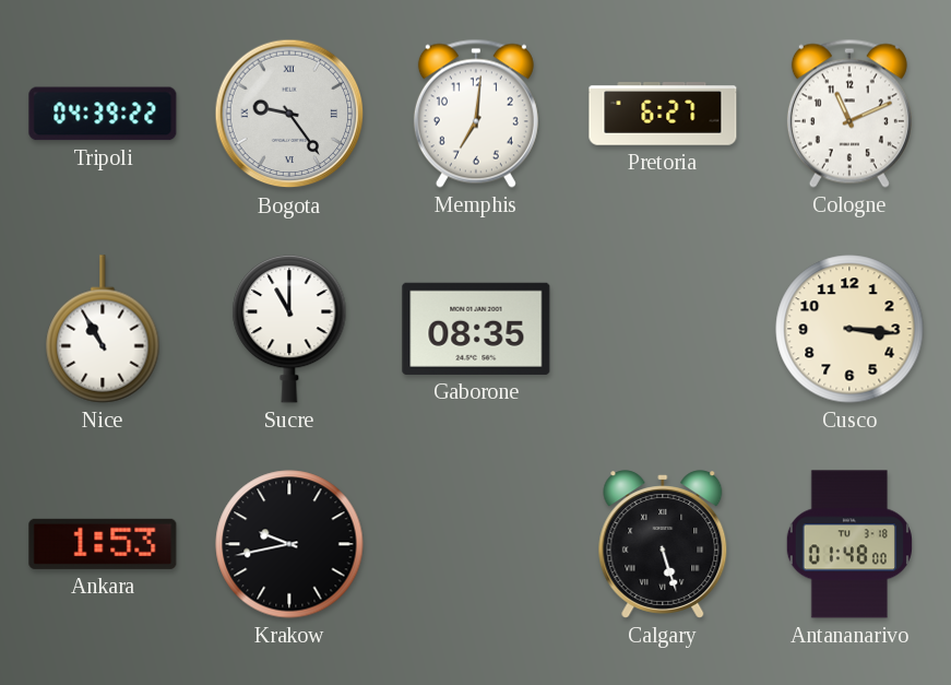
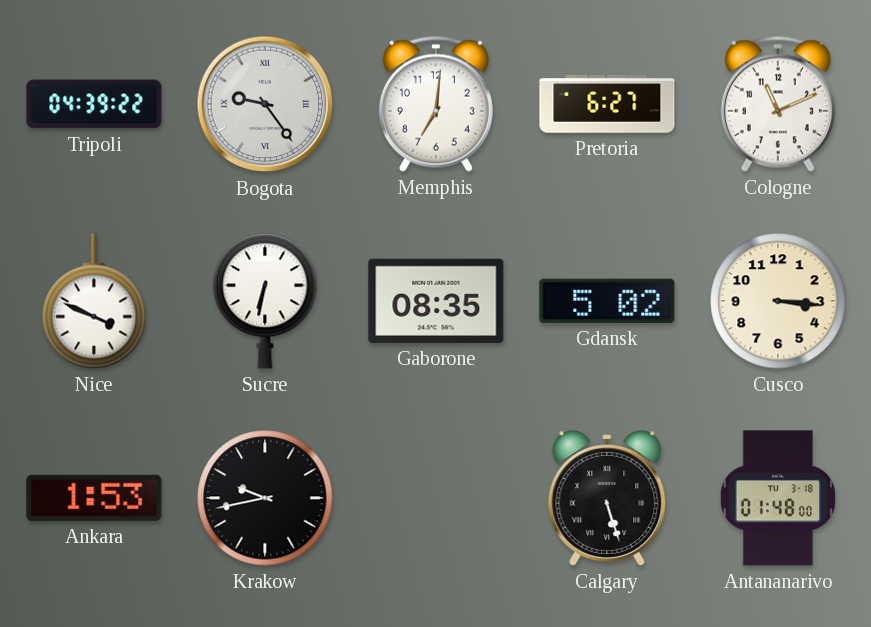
Nice: 10:55 -> 3:49 (94, 301)
Sucre: 11:00 -> 6:32 (265, 301)
Gdansk: none -> 5:02 (607, 301)
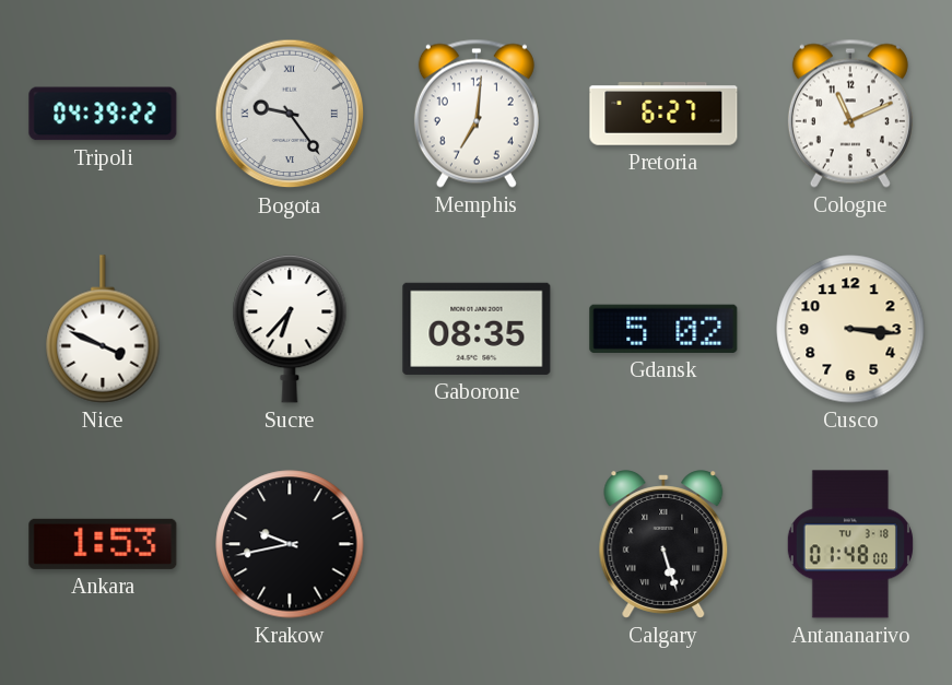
Sucre: 6:32 -> 6:37 (290, 329)
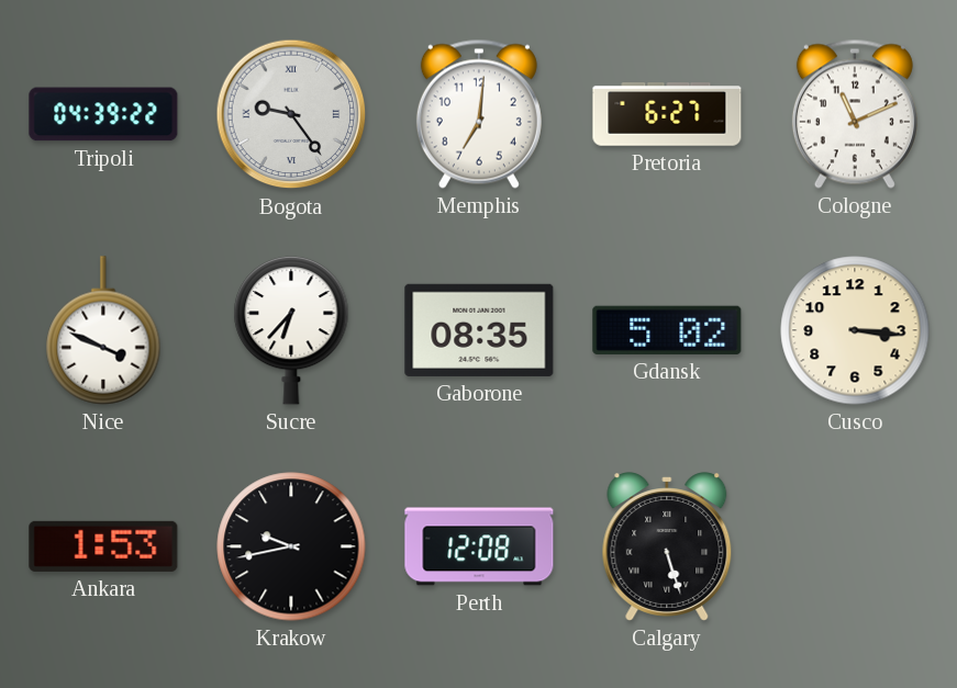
Perth: none -> 12:08 (479, 546)
Antananarivo: 01:48 -> none (850, 544)
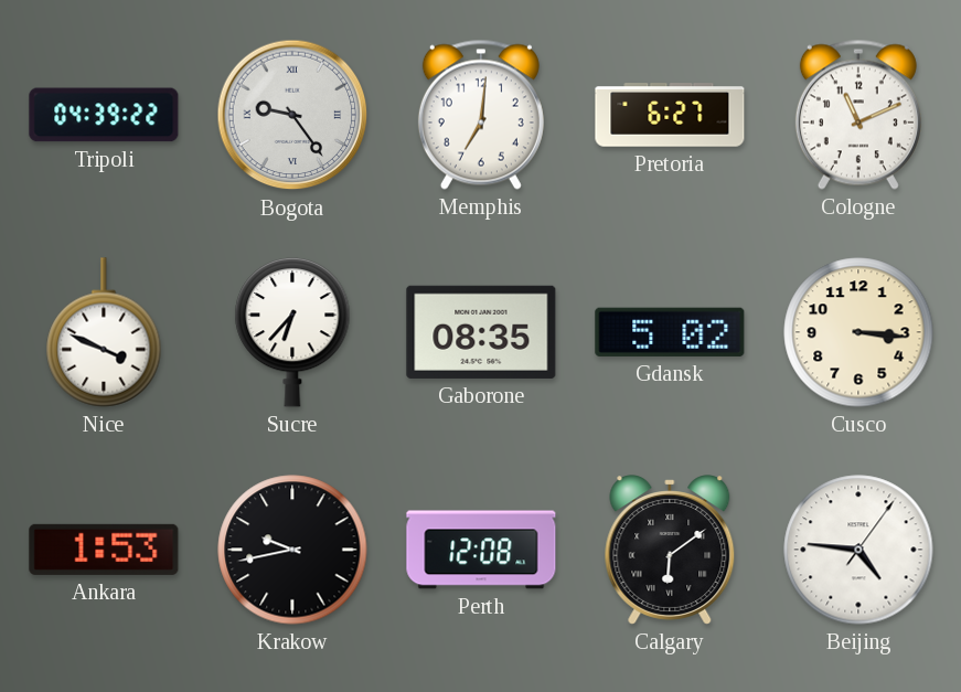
Calgary: 5:27 -> 6:09 (670, 550)
Beijing: none -> 4:46 (858, 550)
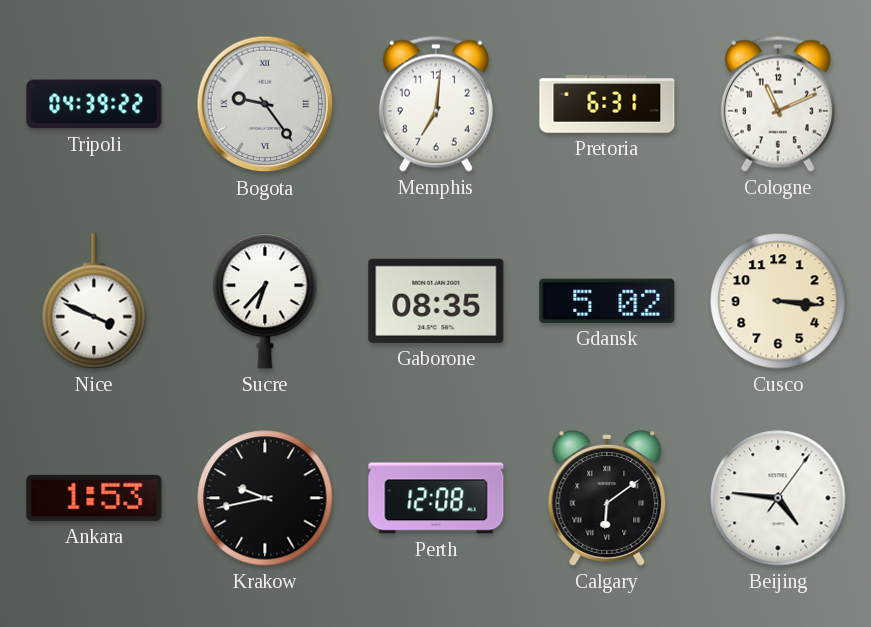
Pretoria: 6:27 -> 6:31 (607, 104)
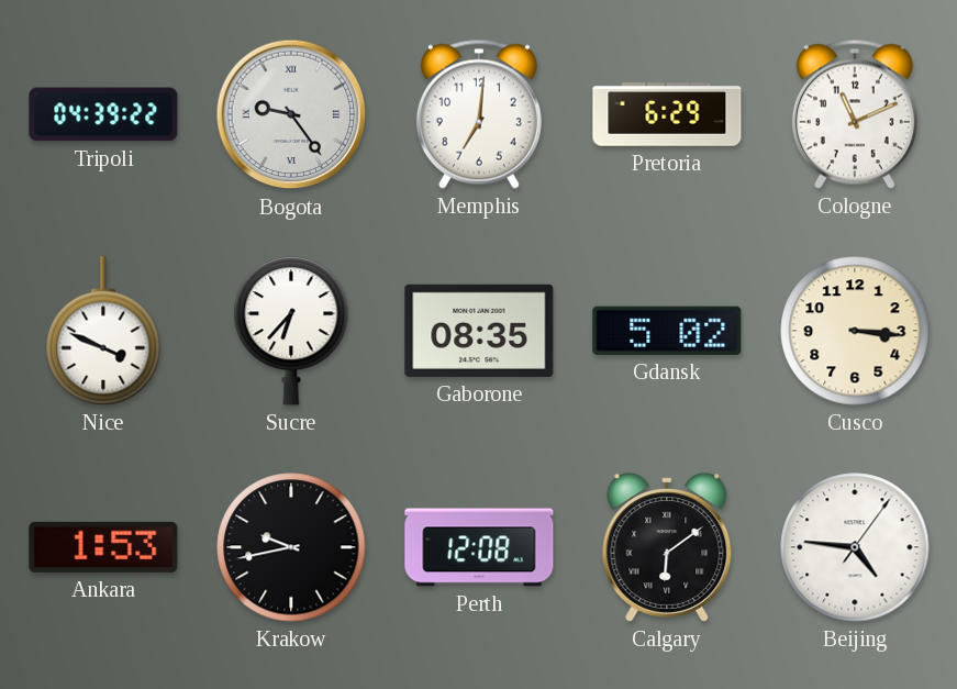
Pretoria: 6:31 -> 6:29 (667, 114)
